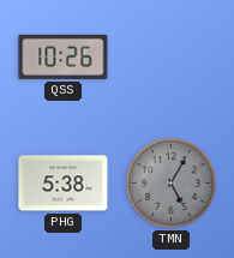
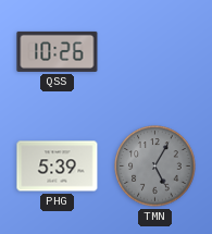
PHG: 5:38 -> 5:39 (58, 167)
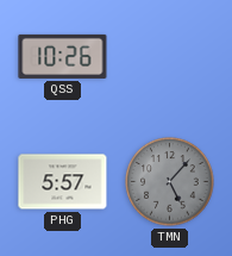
PHG: 5:39 -> 5:57 (63, 182)
TMN: 5:05 -> 5:07 (170, 182)
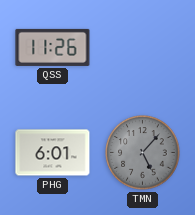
QSS: 10:26 -> 11:26 (53, 47)
PHG: 5:57 -> 6:01 (53, 153)
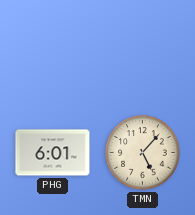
QSS: 11:26 -> none (53, 47)
TMN dial: grey -> cream (143, 153)
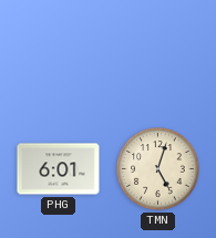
TMN: 5:07 -> 5:03 (158, 169)
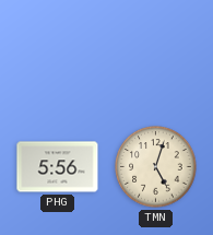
PHG: 6:01 -> 5:56 (58, 167)
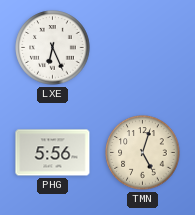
LXE: none -> 6:26 (53, 48)
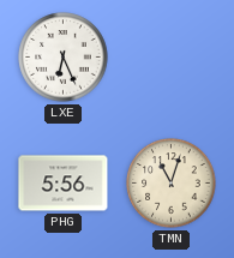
TMN: 5:03 -> 11:03 (172, 184)
